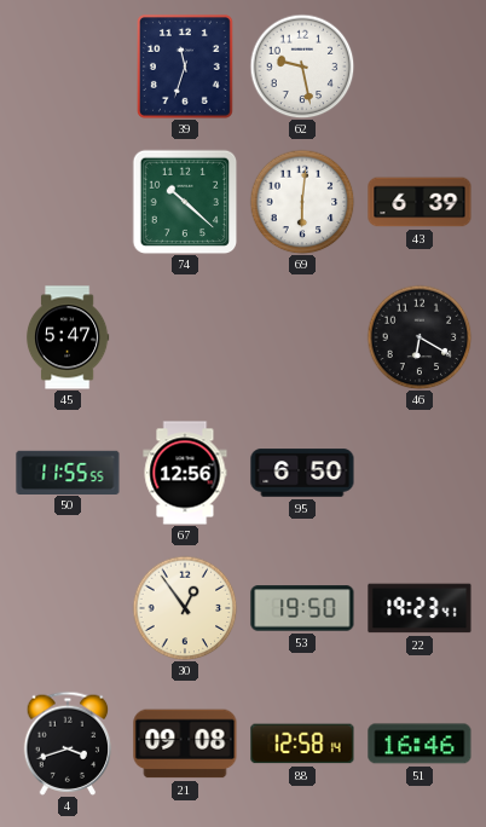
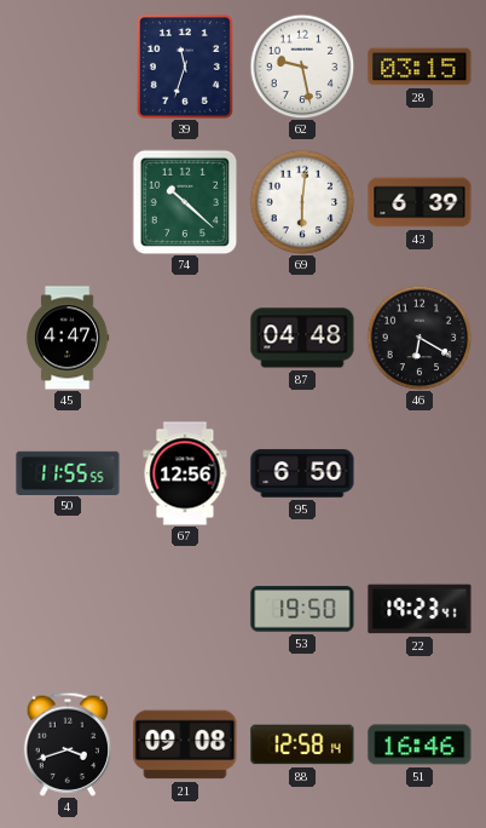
28: none -> 03:15 (420, 67)
45: 5:47 -> 4:47 (68, 338)
87: none -> 04:48 (302, 338)
30: 12:54 -> none (185, 608)
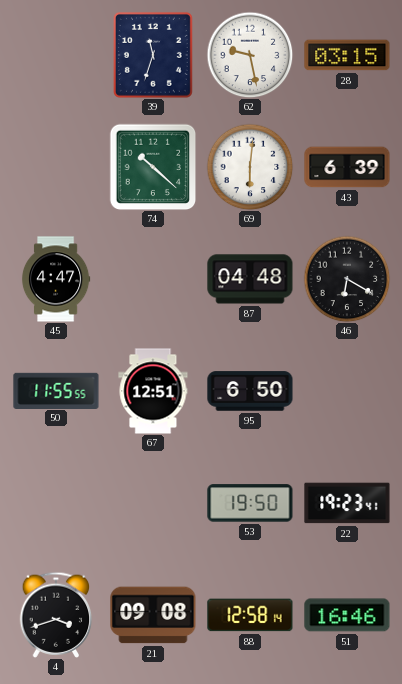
67: 12:56 -> 12:51 (153, 391)
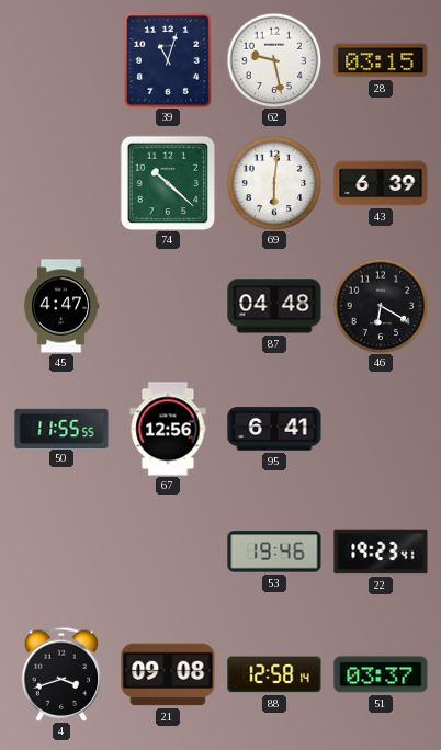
39: 11:33 -> 11:03 (168, 60)
67: 12:51 -> 12:56 (168, 429)
95: 6:50 -> 6:41 (274, 429)
53: 19:50 -> 19:46 (274, 552)
51: 16:46 -> 03:37 (381, 674)
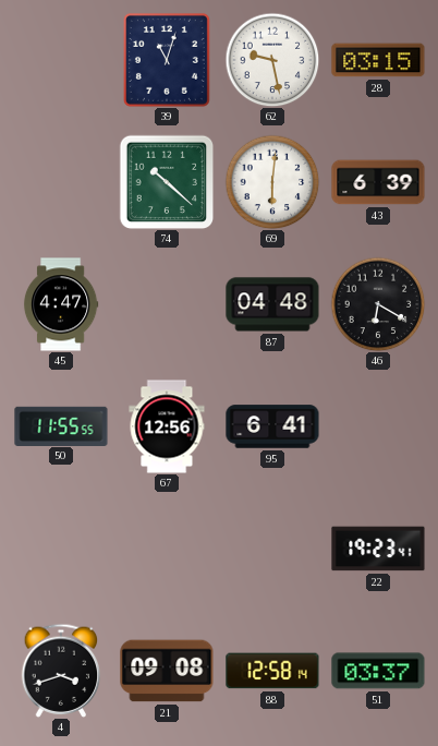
53: 19:46 -> none (274, 552)
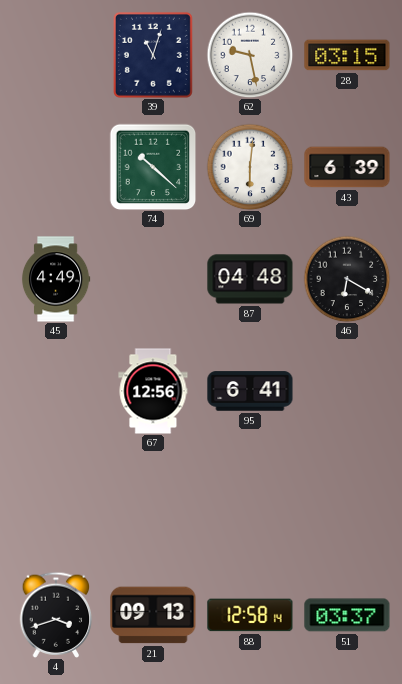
45: 4:47 -> 4:49 (56, 279)
50: 11:55 -> none (61, 425)
22: 19:23 -> none (378, 549)
21: 09:08 -> 09:13 (153, 615)
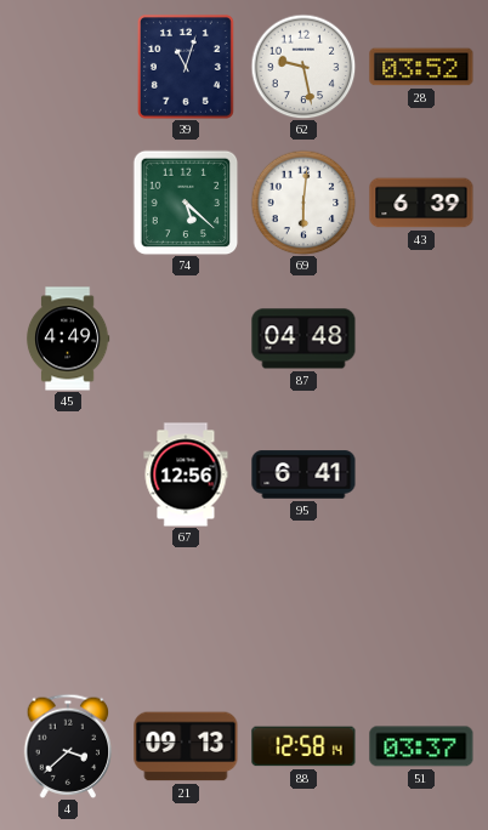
28: 03:15 -> 03:52 (421, 67)
74: 10:22 -> 5:22 (186, 203)
46: 6:20 -> none (347, 279)
4: 3:42 -> 3:38 (68, 746)
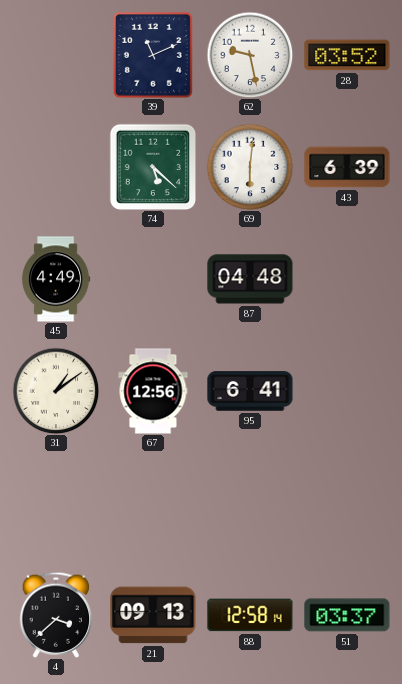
39: 11:03 -> 11:11 (153, 55)
31: none -> 1:09 (56, 391)
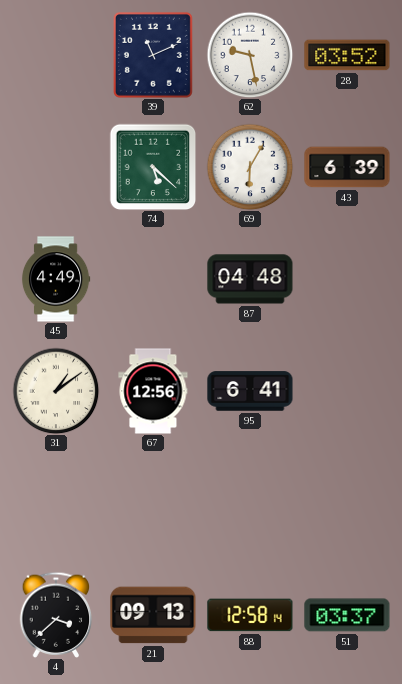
69: 6:01 -> 6:05 (250, 167)
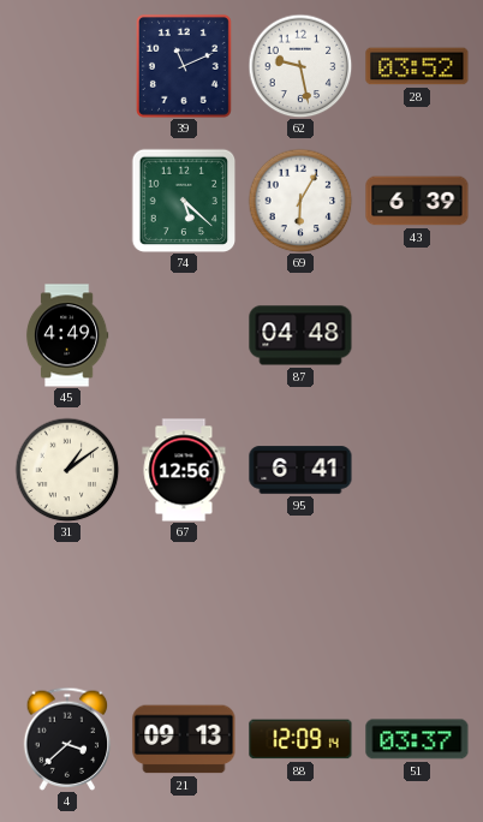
88: 12:58 -> 12:09 (300, 739)
